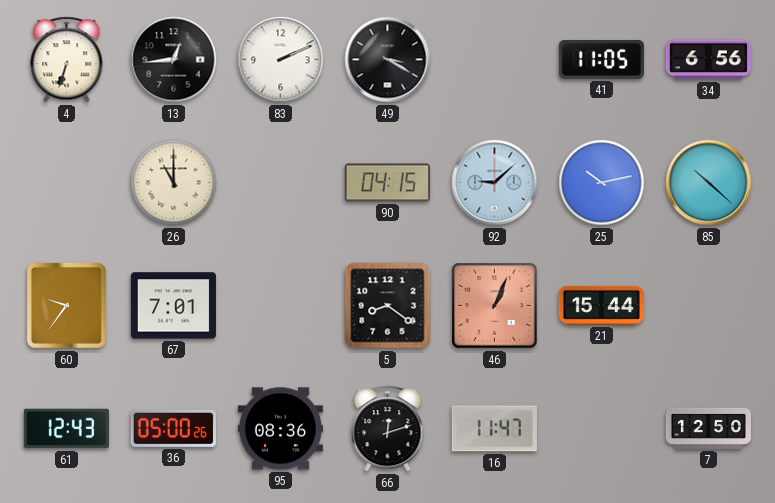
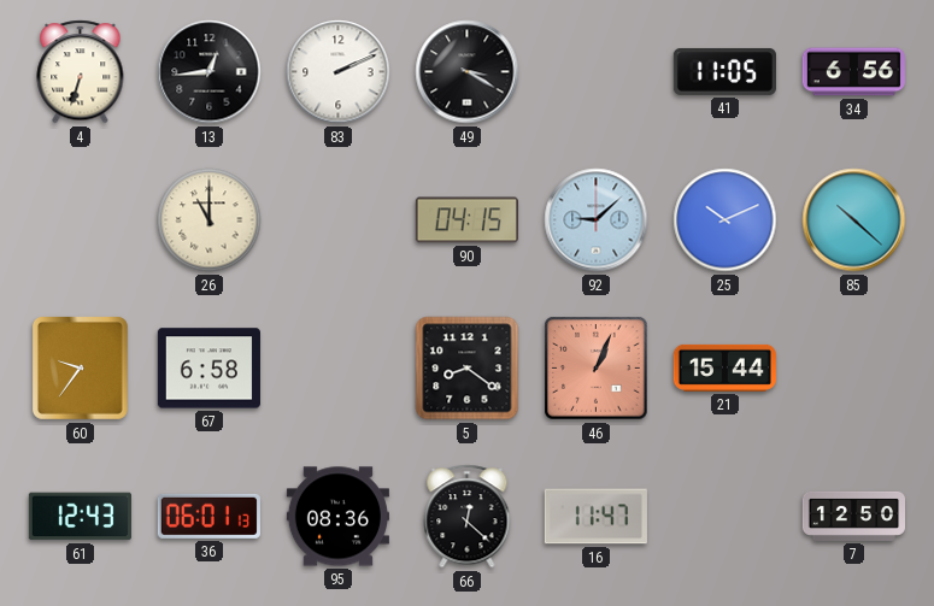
25: 10:13 -> 10:11 (726, 220)
67: 7:01 -> 6:58 (208, 369)
36: 05:00 -> 06:01 (208, 516)
66: 12:12 -> 12:22 (468, 517)
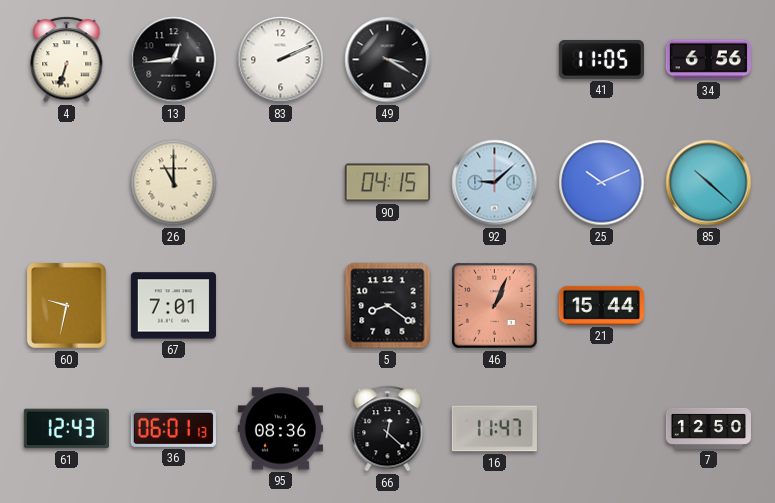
60: 9:36 -> 9:32 (66, 305)
67: 6:58 -> 7:01 (173, 306)
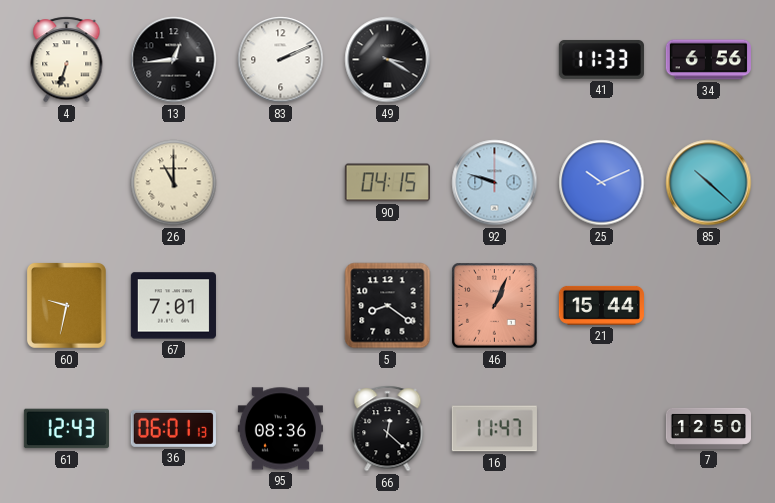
41: 11:05 -> 11:33 (601, 59)
92: 9:08 -> 9:48 (495, 183)
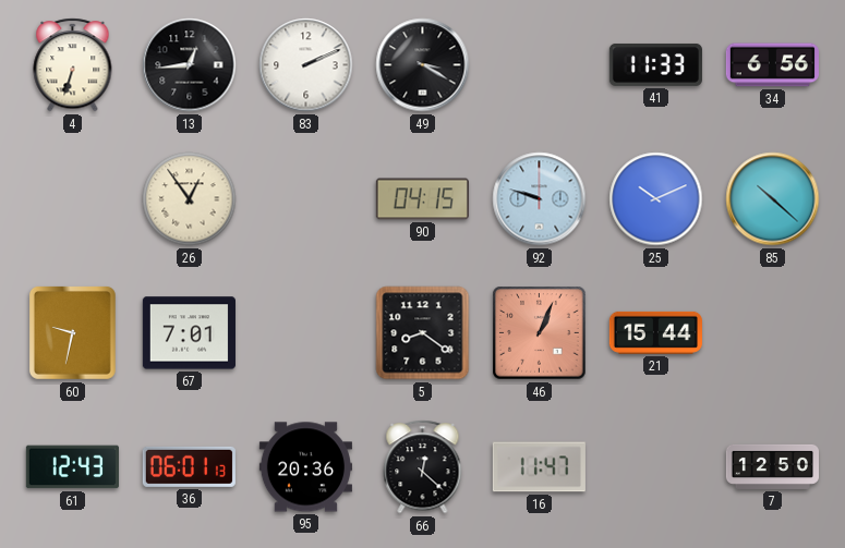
26: 11:00 -> 12:54 (190, 199)
95: 08:36 -> 20:36 (305, 467)
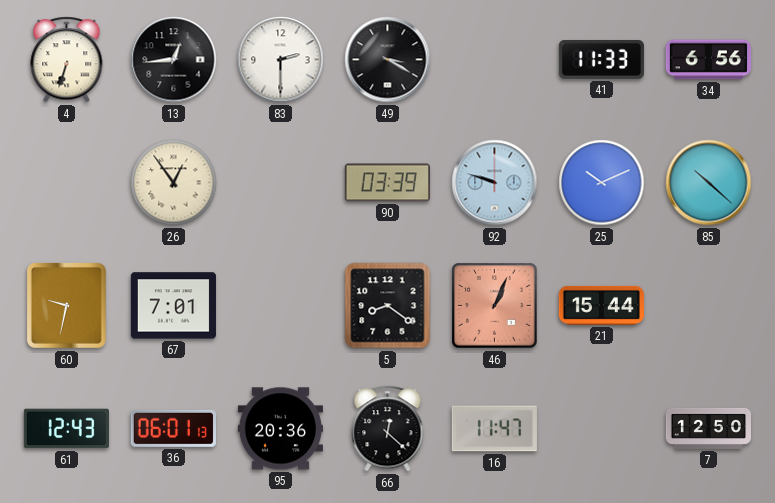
83: 2:11 -> 2:30 (281, 60)
90: 04:15 -> 03:39 (387, 183)
